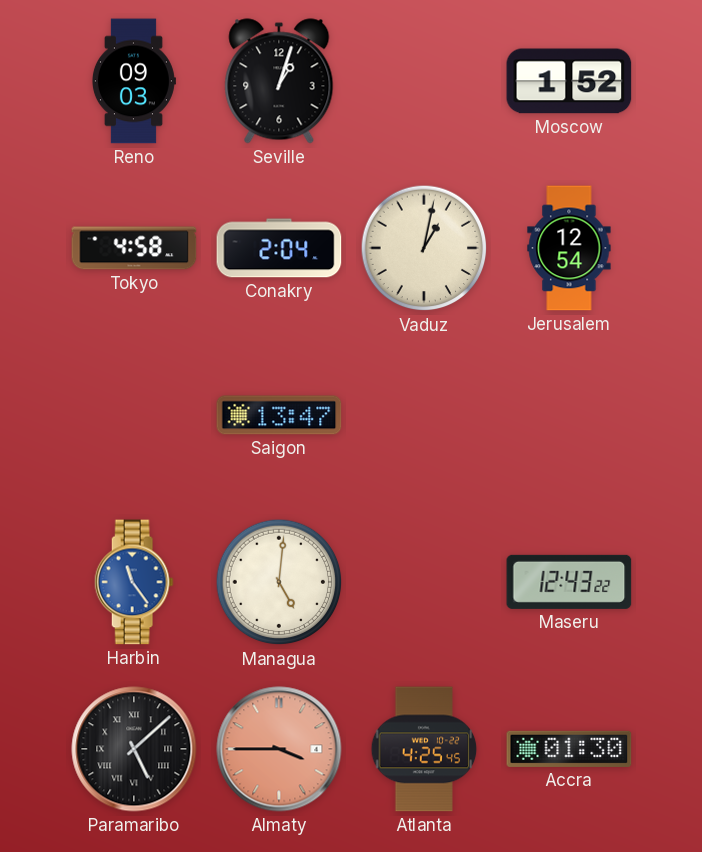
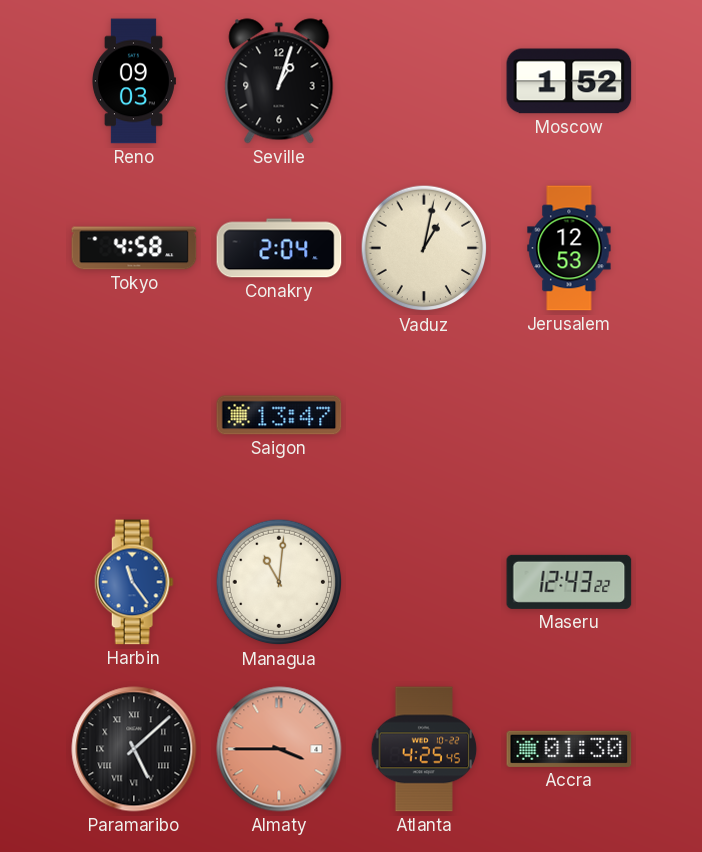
Jerusalem: 12:54 -> 12:53 (569, 248)
Managua: 5:01 -> 11:01 (279, 582)
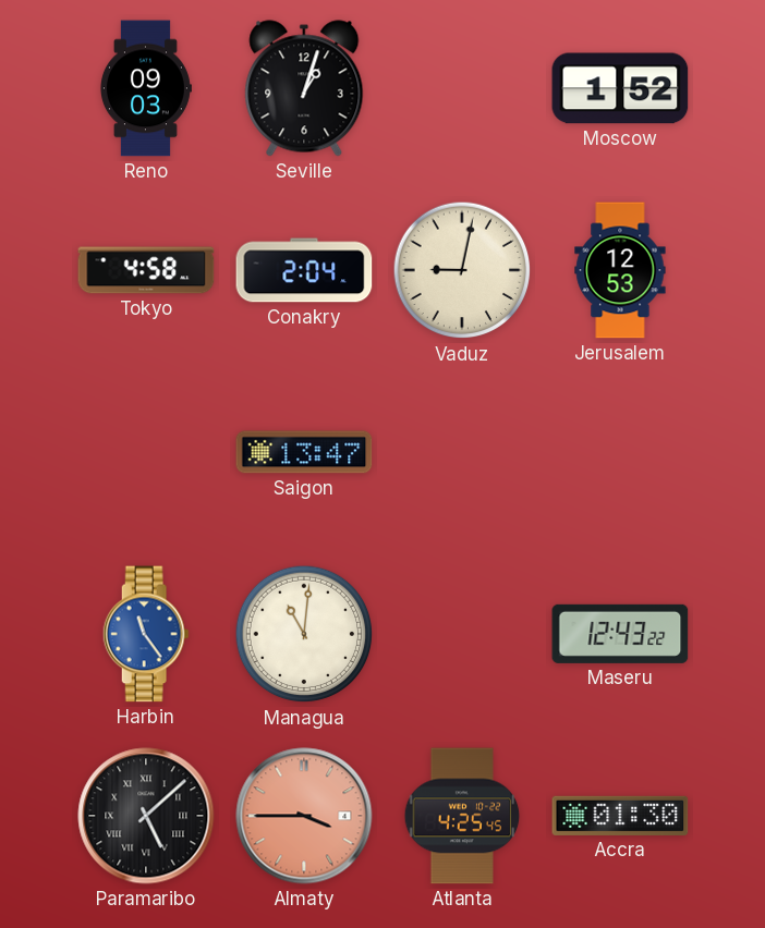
Vaduz: 1:02 -> 9:02 (462, 270)
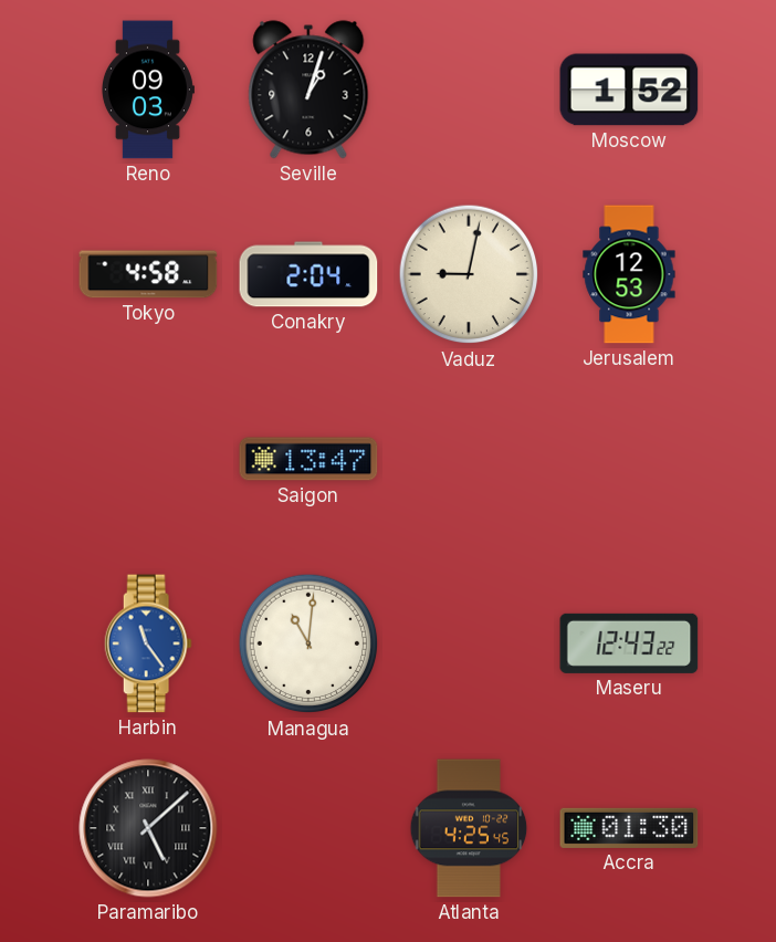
Almaty: 3:45 -> none (304, 816)
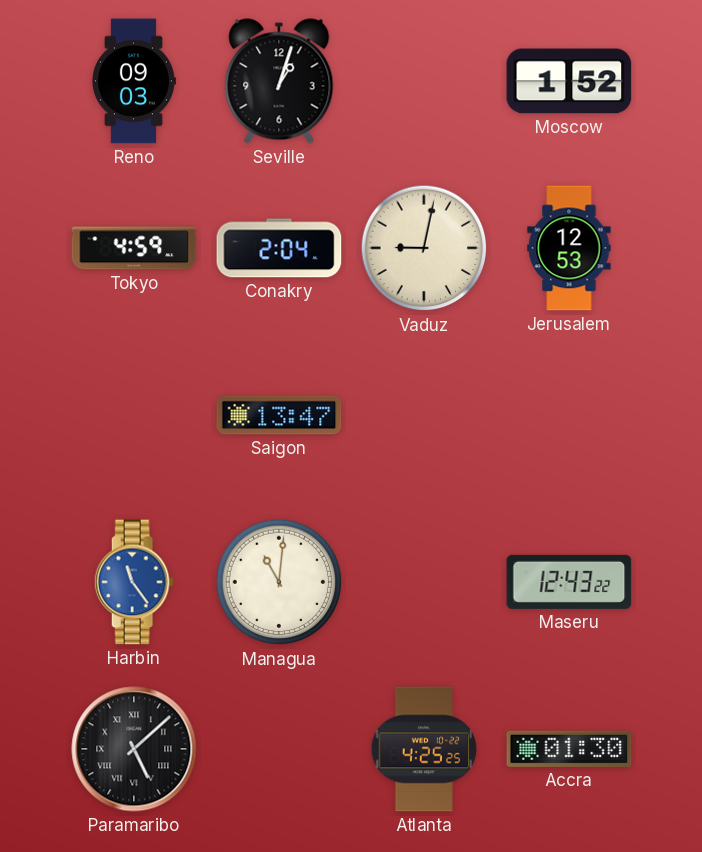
Tokyo: 4:58 -> 4:59 (134, 248)
Atlanta: 4:25:45 -> 4:25:25 (424, 749)
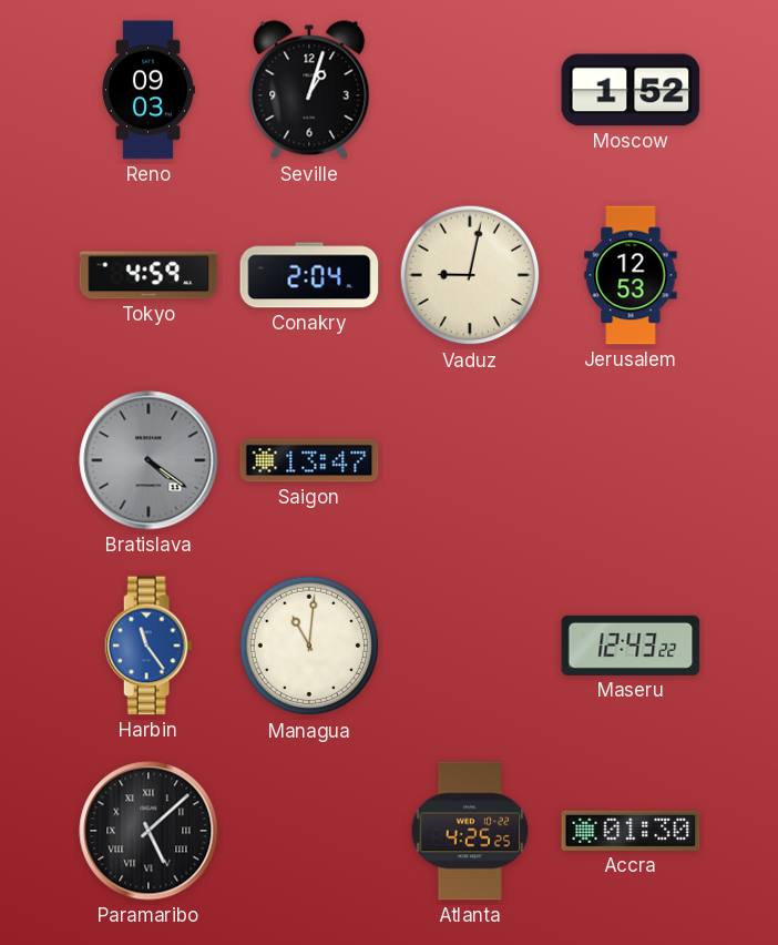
Bratislava: none -> 4:21 (149, 460)
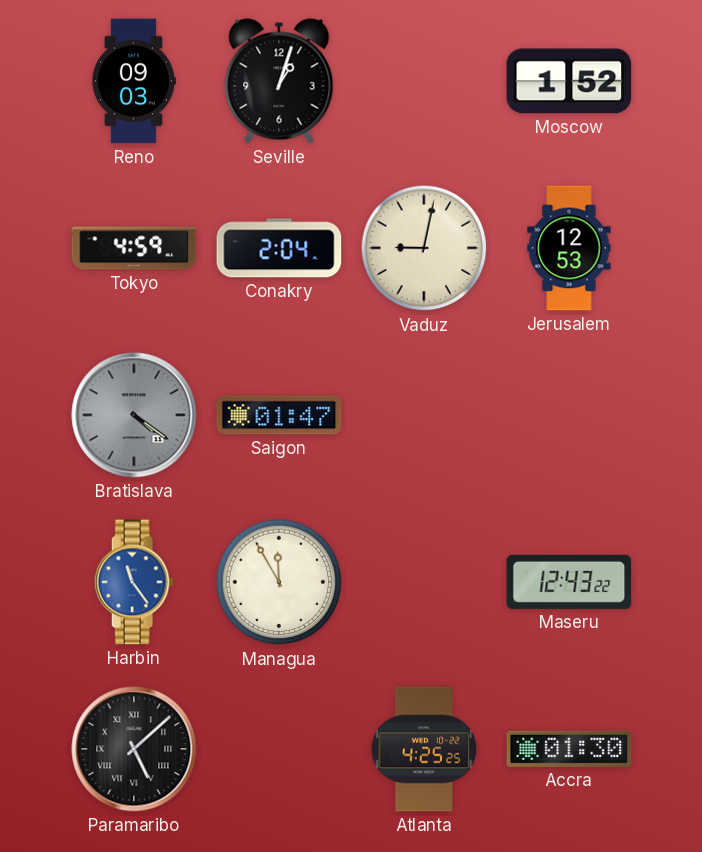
Saigon: 13:47 -> 01:47 (279, 415)
Managua: 11:01 -> 11:55 (279, 582)
